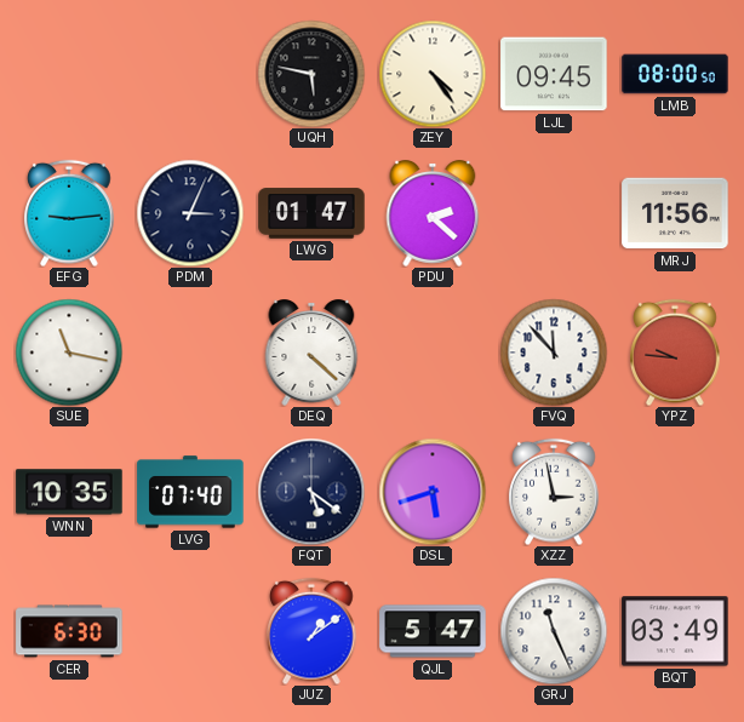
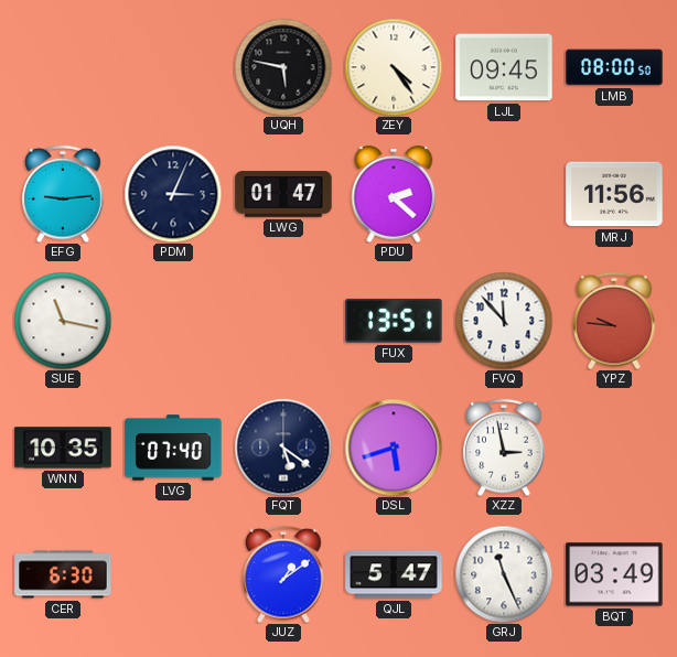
DEQ: 4:22 -> none (311, 353)
FUX: none -> 13:51 (394, 321)
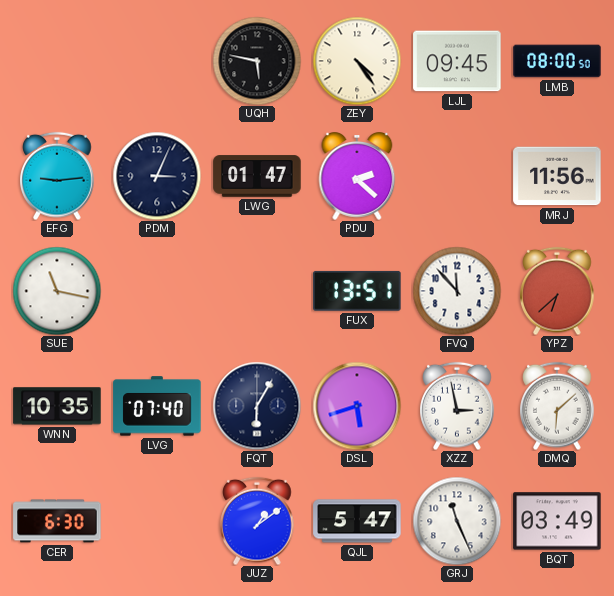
YPZ: 9:46 -> 6:38 (557, 291)
FQT: 5:21 -> 6:05 (257, 406)
DMQ: none -> 6:08 (557, 406)
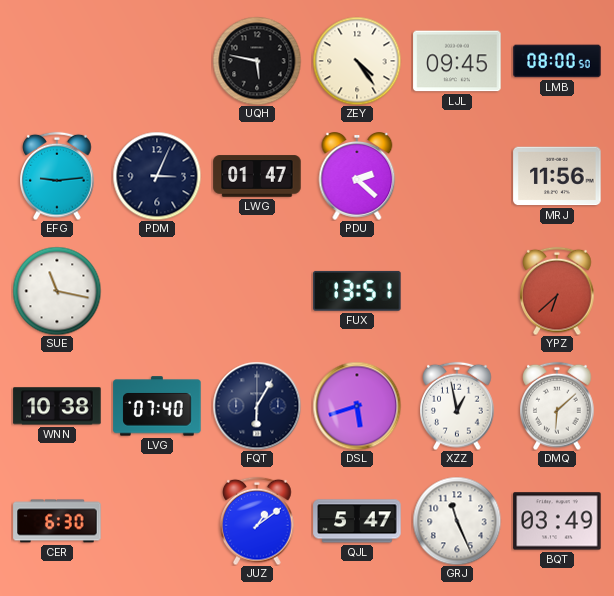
FVQ: 11:53 -> none (457, 291)
WNN: 10:35 -> 10:38 (57, 406)
XZZ: 2:58 -> 12:58 (457, 406)
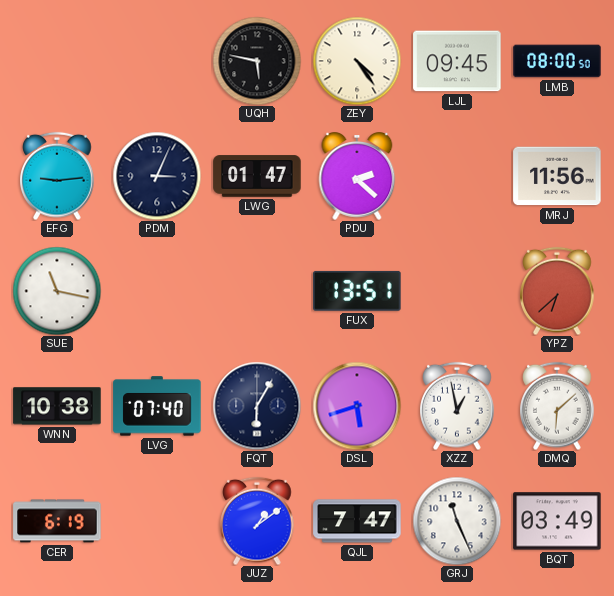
CER: 6:30 -> 6:19 (57, 521)
QJL: 5:47 -> 7:47 (357, 521)
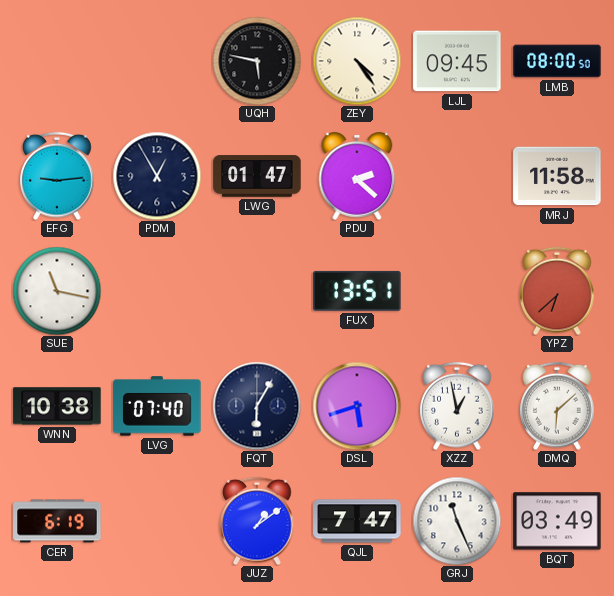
PDM: 3:04 -> 12:55 (157, 176)
MRJ: 11:56 -> 11:58 (557, 176)
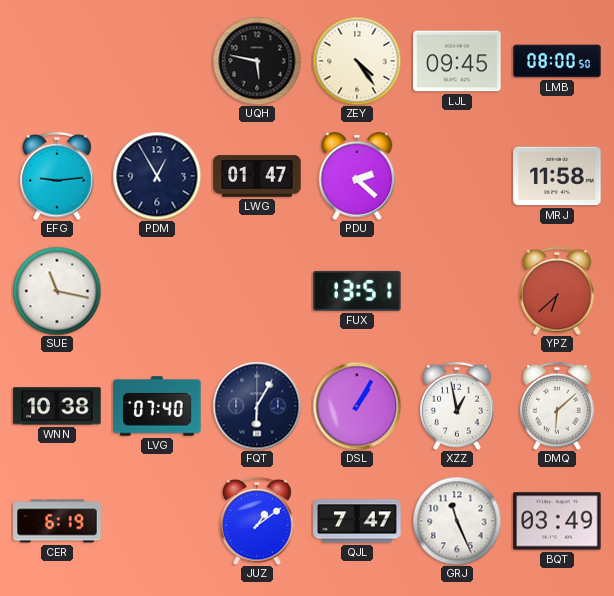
DSL: 5:42 -> 1:05 (357, 406)
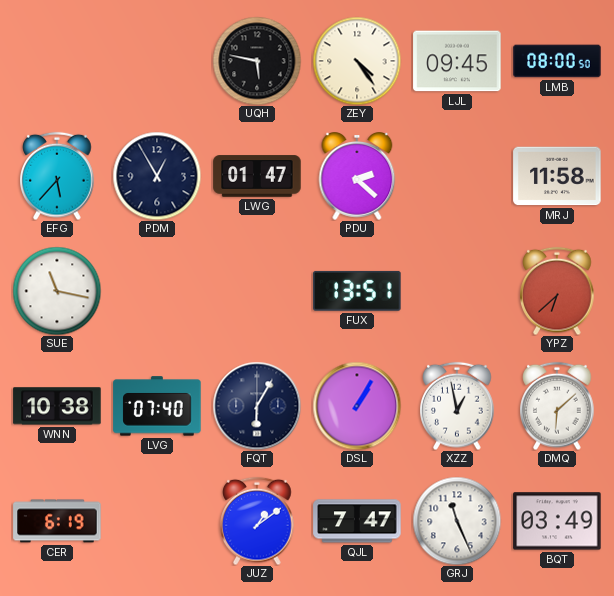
EFG: 9:14 -> 5:37 (57, 176)
